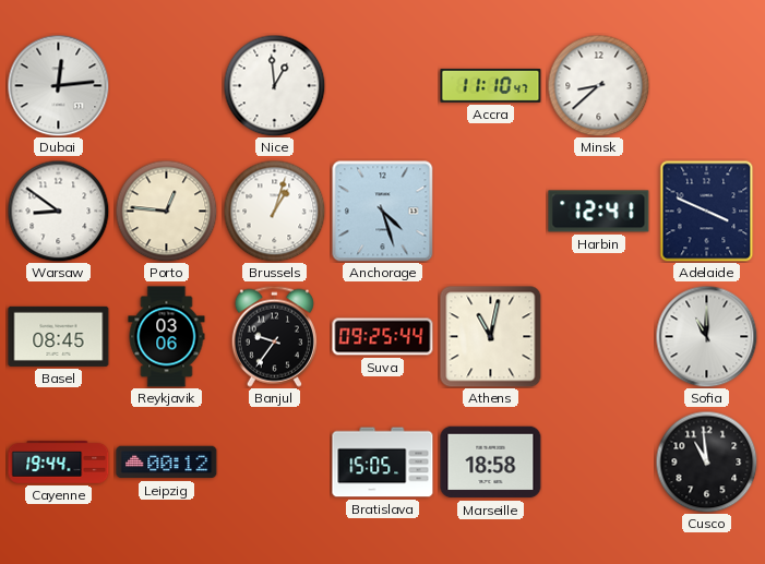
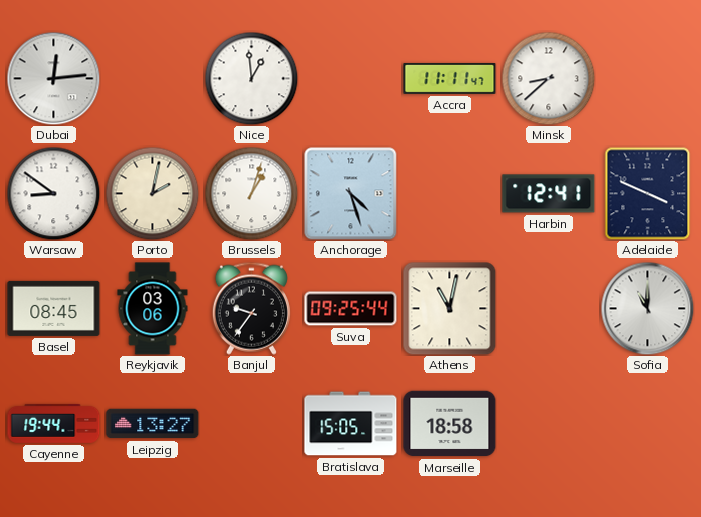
Accra: 11:10 -> 11:11 (450, 79)
Porto: 12:46 -> 2:02 (152, 193)
Leipzig: 00:12 -> 13:27 (153, 424)
Cusco: 10:59 -> none (706, 461)
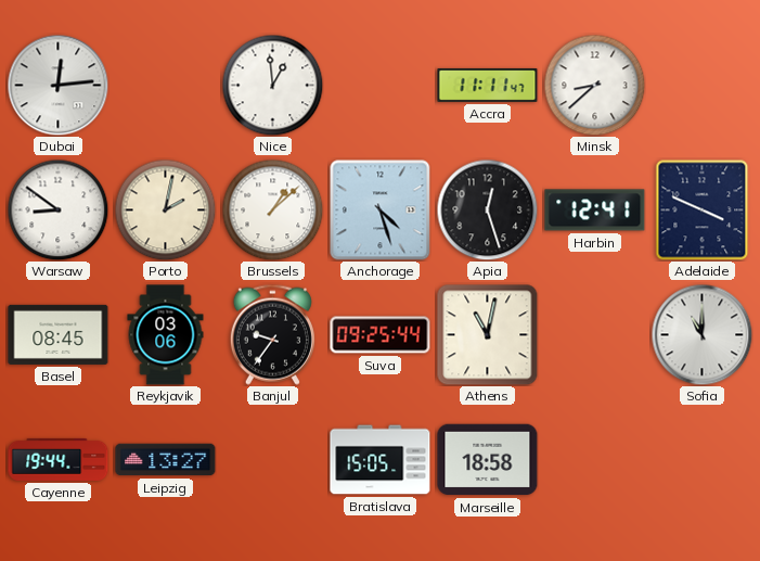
Brussels: 1:03 -> 1:08 (272, 209)
Apia: none -> 12:27 (487, 209)
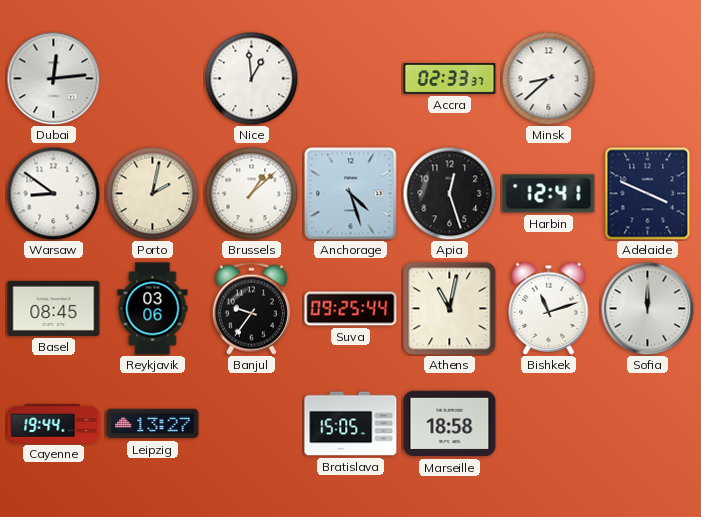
Accra: 11:11 -> 02:33 (450, 79)
Bishkek: none -> 11:12 (549, 308)
Sofia: 11:00 -> 12:00 (647, 308)
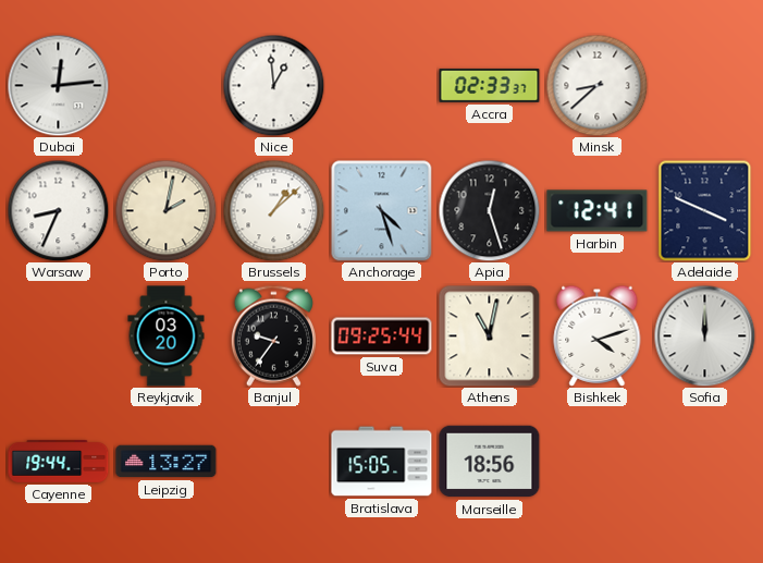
Warsaw: 8:51 -> 8:34 (58, 210)
Basel: 08:45 -> none (54, 308)
Reykjavik: 03:06 -> 03:20 (167, 336)
Bishkek: 11:12 -> 4:12 (598, 335)
Marseille: 18:58 -> 18:56 (490, 462)
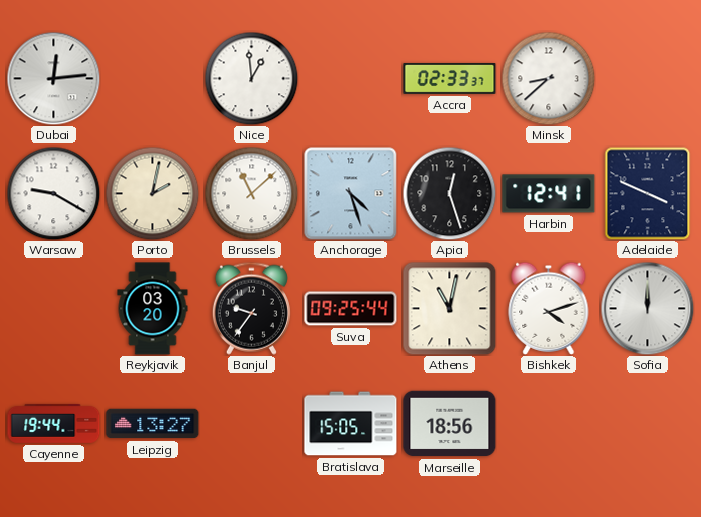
Warsaw: 8:34 -> 9:20 (53, 193)
Brussels: 1:08 -> 11:08 (251, 193)
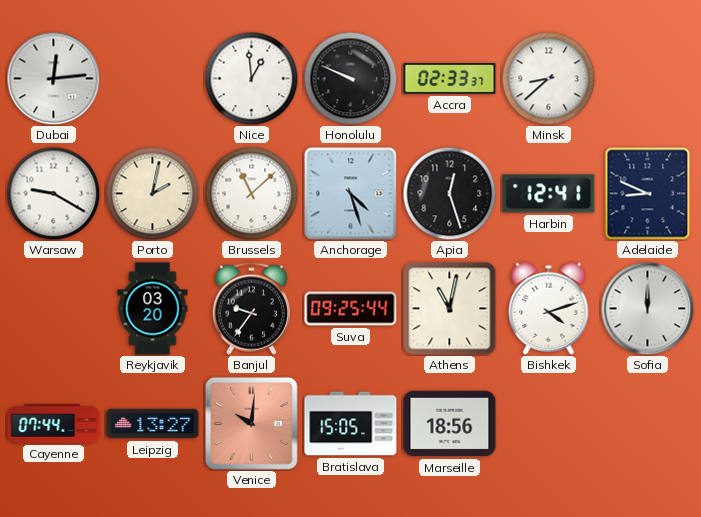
Honolulu: none -> 9:49 (350, 78)
Adelaide: 3:49 -> 8:49 (648, 193)
Cayenne: 19:44 -> 07:44 (54, 423)
Venice: none -> 10:01 (252, 424)
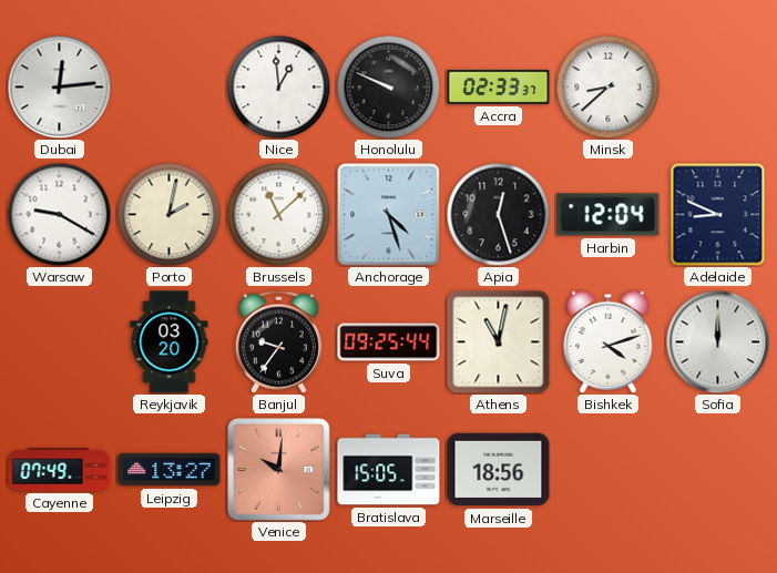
Harbin: 12:41 -> 12:04 (609, 215)
Cayenne: 07:44 -> 07:49 (60, 469)
